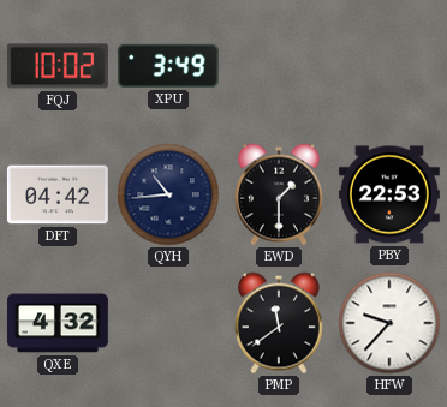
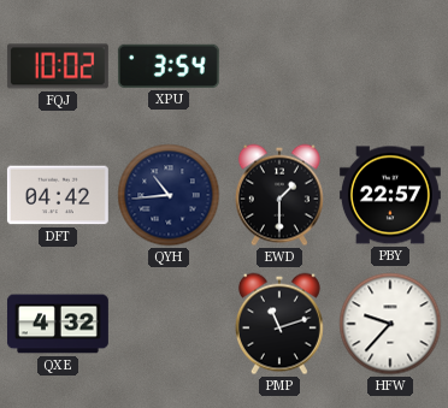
XPU: 3:49 -> 3:54 (169, 66)
PBY: 22:53 -> 22:57 (390, 195)
PMP: 11:39 -> 11:12 (279, 324)
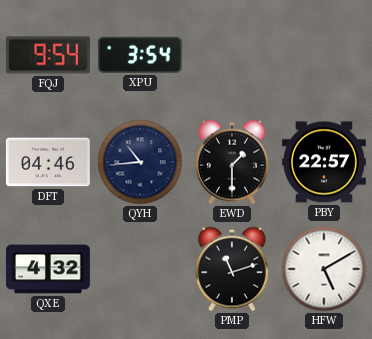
FQJ: 10:02 -> 9:54 (48, 55)
DFT: 04:42 -> 04:46 (48, 162)
HFW: 9:37 -> 5:10 (324, 269)
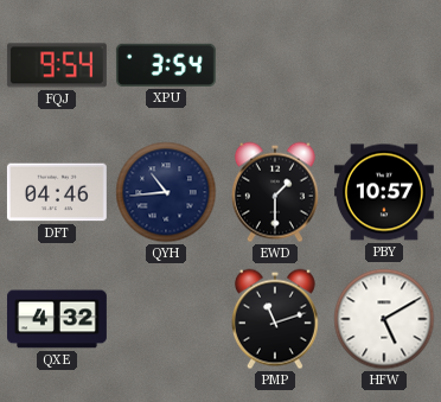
PBY: 22:57 -> 10:57 (384, 192)
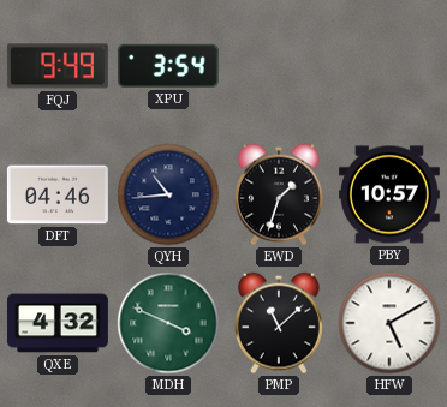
FQJ: 9:54 -> 9:49 (58, 66)
EWD: 1:30 -> 1:33 (279, 194)
MDH: none -> 3:49 (168, 323)
PMP: 11:12 -> 11:08 (279, 323)
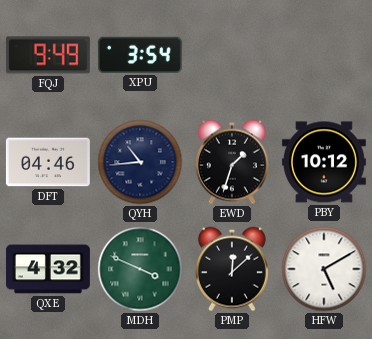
PBY: 10:57 -> 10:12 (324, 162)
PMP: 11:08 -> 12:08 (232, 269)
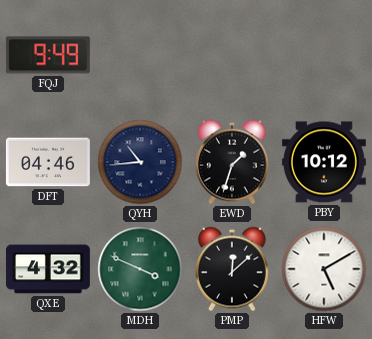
XPU: 3:54 -> none (140, 55)
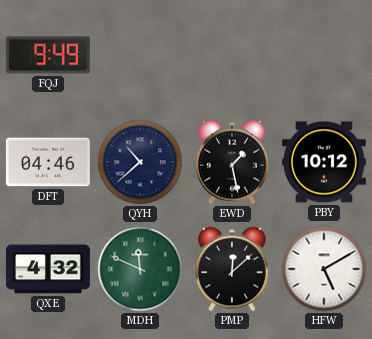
QYH: 10:44 -> 10:38 (140, 162)
EWD: 1:33 -> 1:28 (232, 162)
MDH: 3:49 -> 11:49 (140, 269)
